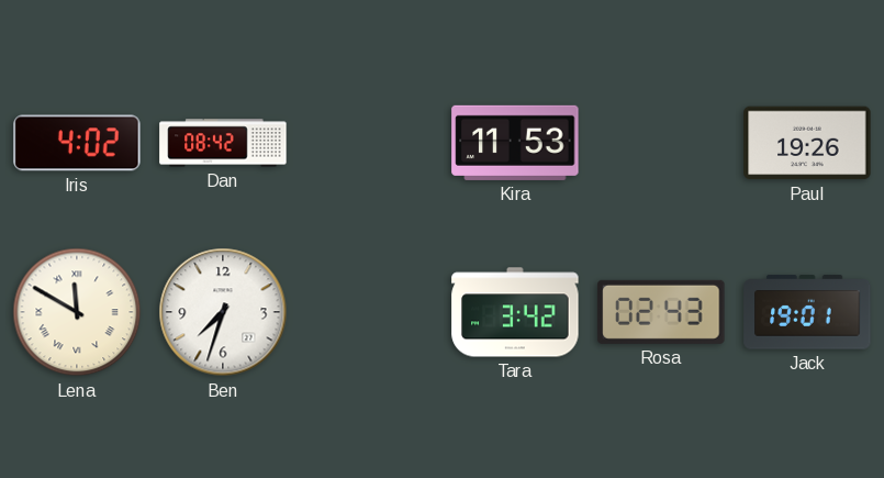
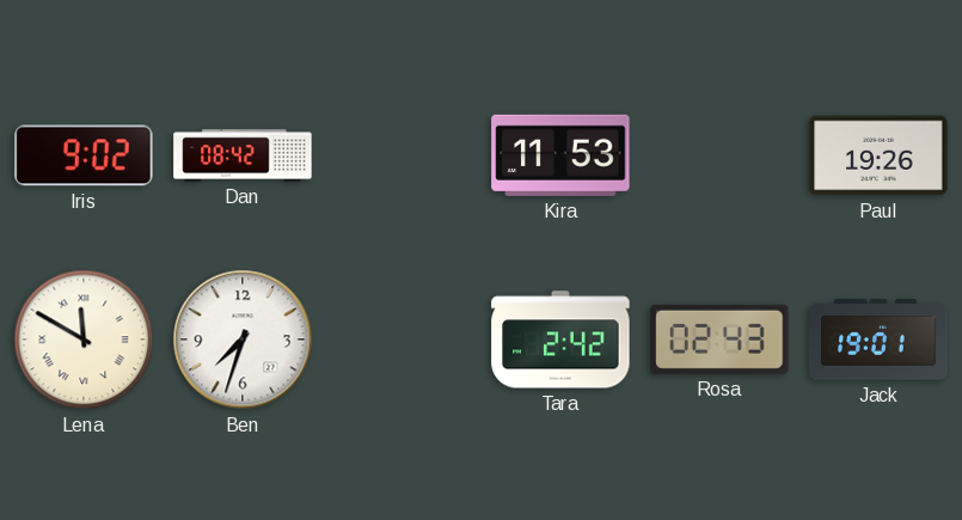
Iris: 4:02 -> 9:02 (84, 155)
Tara: 3:42 -> 2:42 (560, 339)
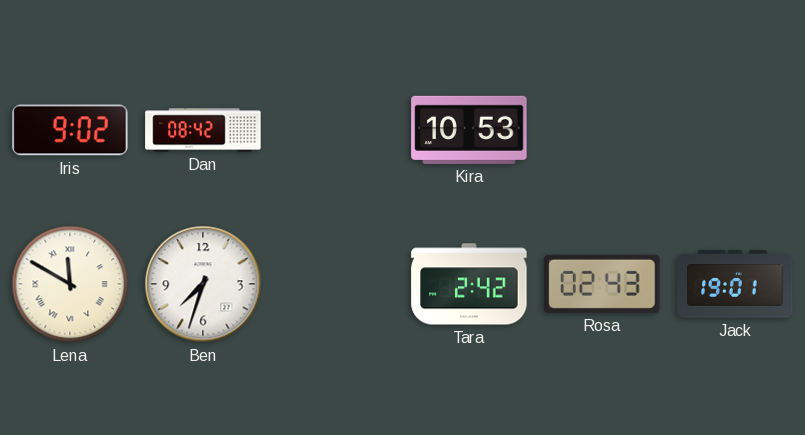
Kira: 11:53 -> 10:53 (469, 130)
Paul: 19:26 -> none (878, 155)
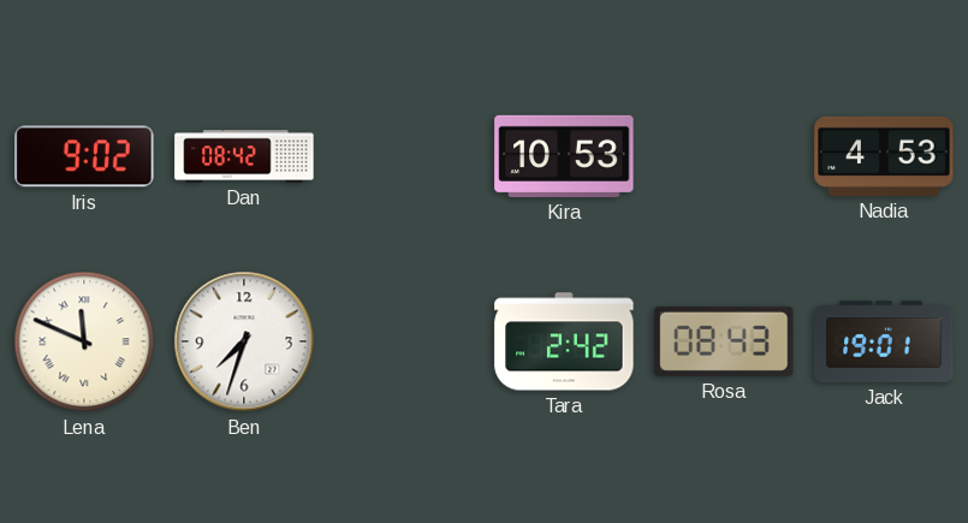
Nadia: none -> 4:53 (884, 156)
Lena: 11:50 -> 11:49 (84, 341)
Rosa: 02:43 -> 08:43 (724, 341)
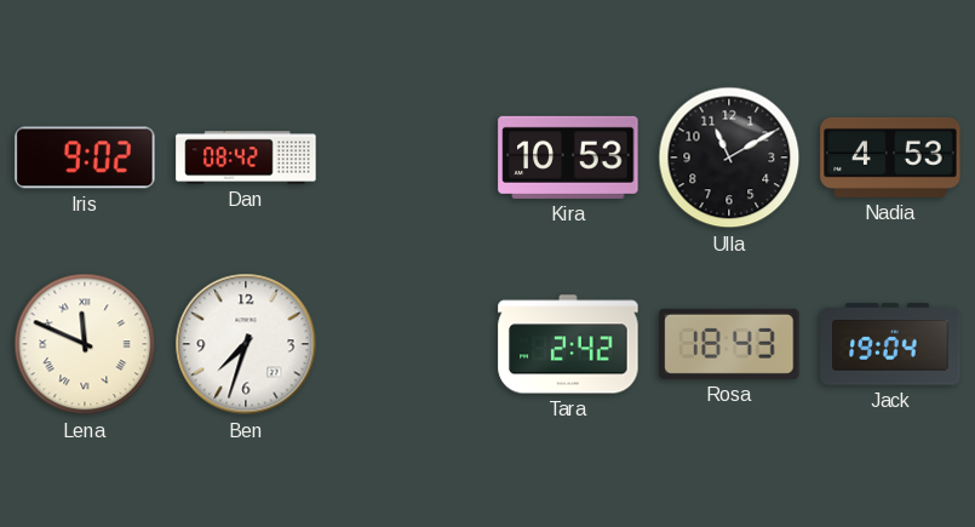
Ulla: none -> 11:10 (729, 157)
Rosa: 08:43 -> 18:43 (729, 344)
Jack: 19:01 -> 19:04 (890, 344)
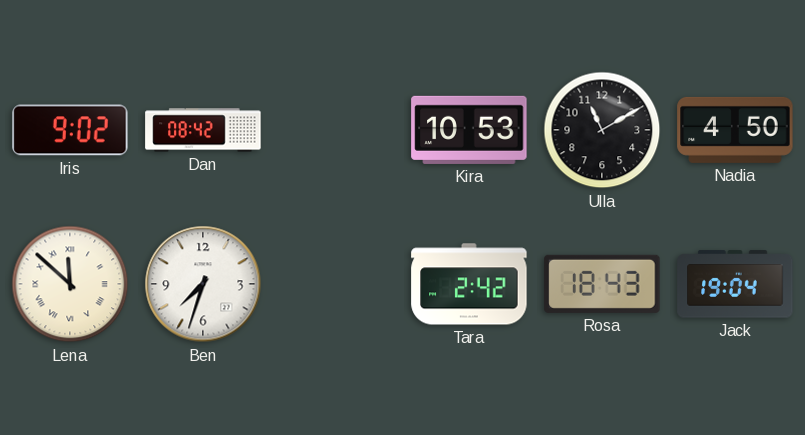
Nadia: 4:53 -> 4:50 (735, 130)
Lena: 11:49 -> 11:52 (70, 284)
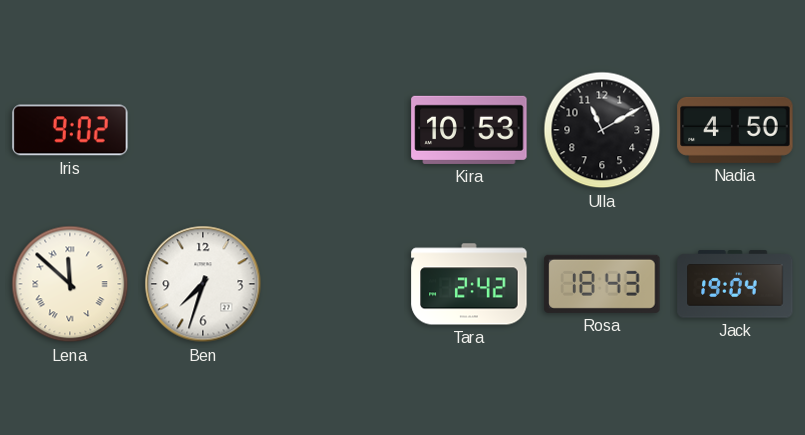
Dan: 08:42 -> none (203, 130)
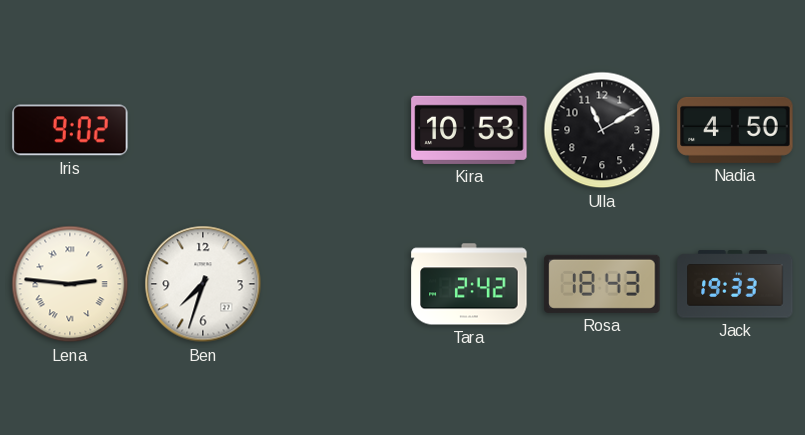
Lena: 11:52 -> 2:46 (70, 284)
Jack: 19:04 -> 19:33 (735, 284)
